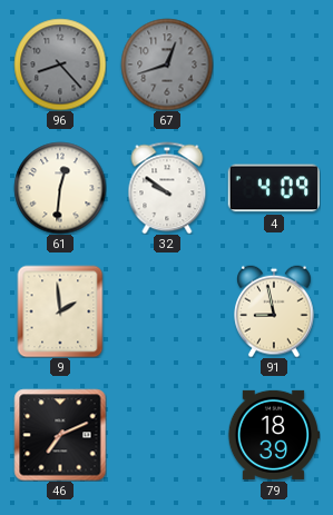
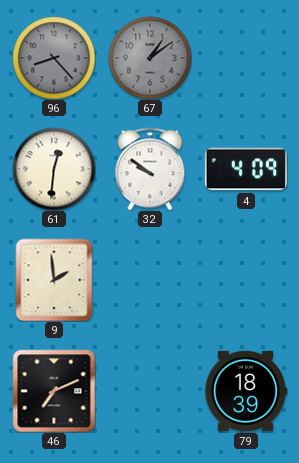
67: 12:42 -> 1:09 (150, 58)
91: 8:58 -> none (275, 311)
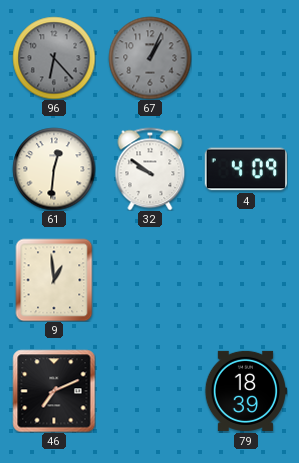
96: 8:23 -> 6:23 (54, 58)
67: 1:09 -> 1:04 (150, 58)
9: 1:59 -> 12:59 (54, 280)
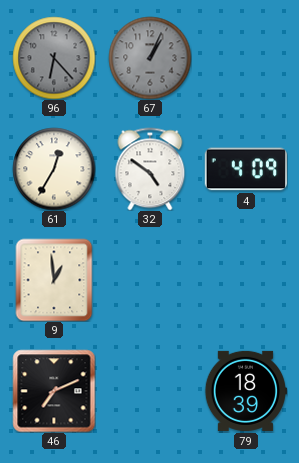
61: 12:31 -> 12:35 (54, 169)
32: 9:51 -> 4:51 (150, 169)
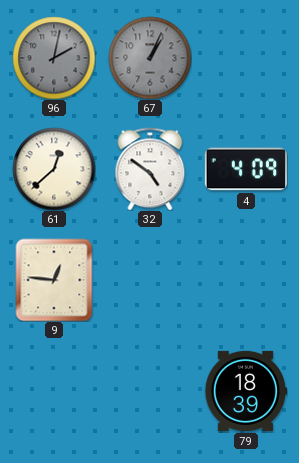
96: 6:23 -> 2:02 (54, 58)
61: 12:35 -> 12:38 (54, 169)
9: 12:59 -> 12:46 (54, 280)
46: 7:11 -> none (54, 391)
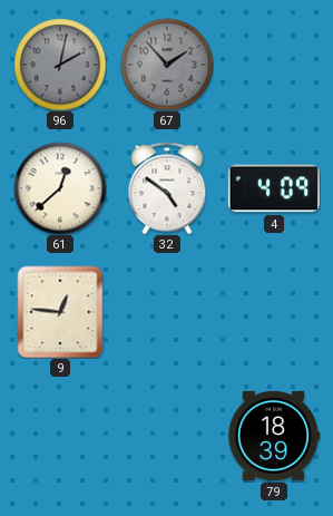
67: 1:04 -> 1:53 (167, 65)
